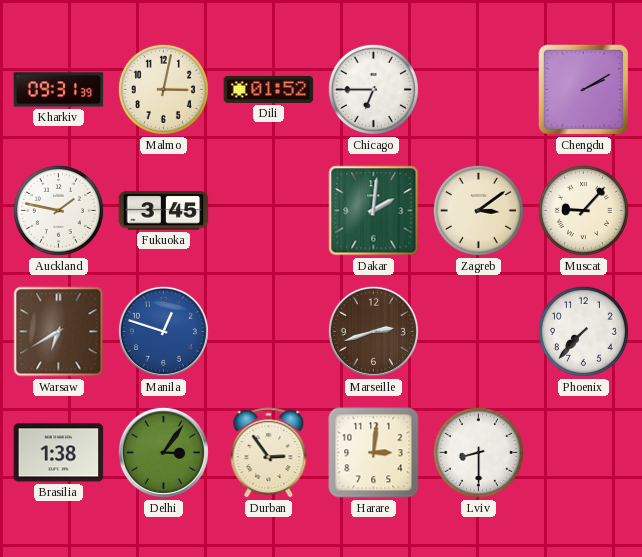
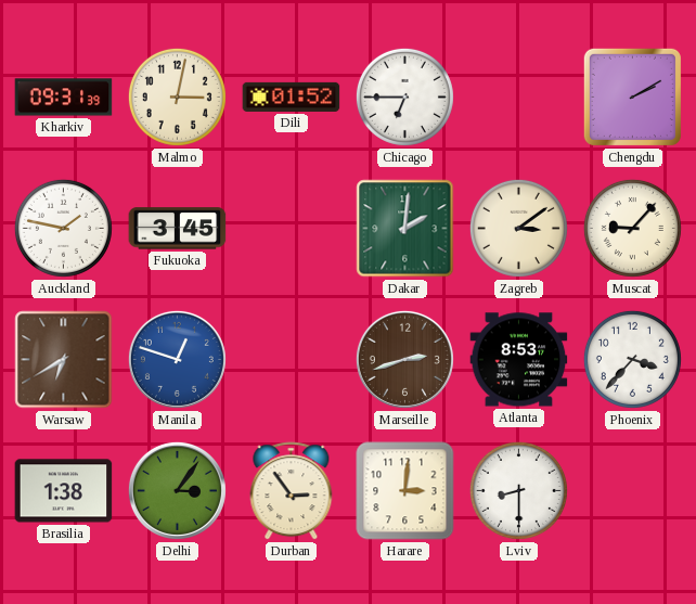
Atlanta: none -> 8:53 (519, 360)
Phoenix: 7:37 -> 3:37 (632, 359)
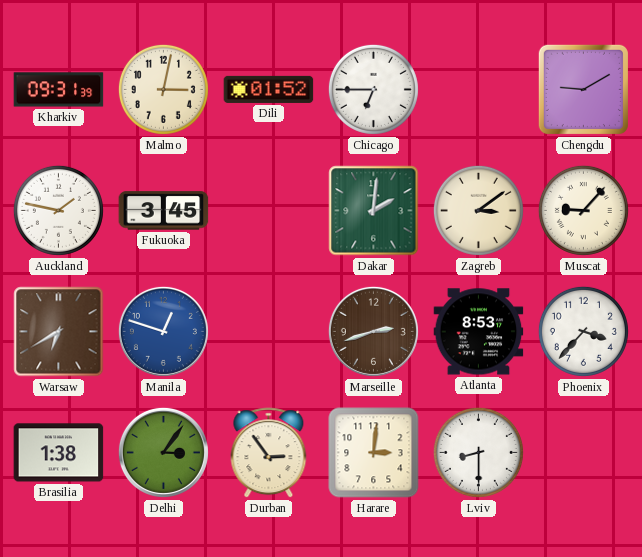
Chengdu: 2:10 -> 9:10 (583, 89)
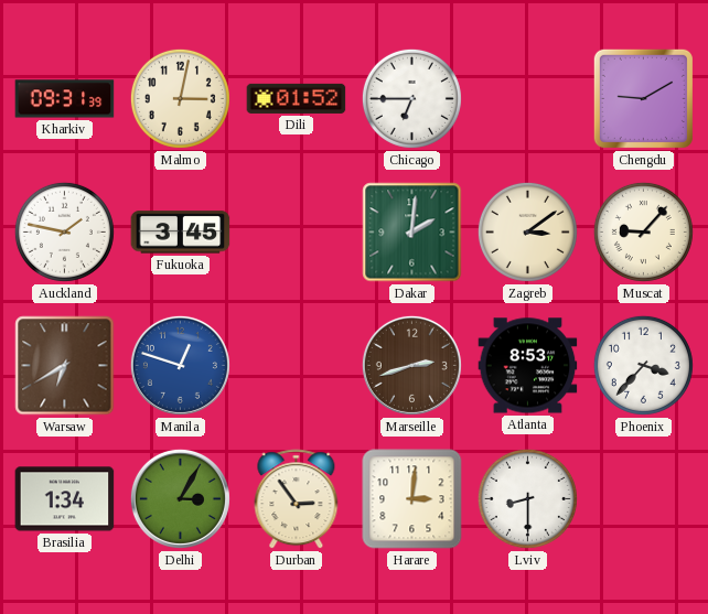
Brasilia: 1:38 -> 1:34 (65, 499)
Delhi: 3:06 -> 3:05 (180, 498)
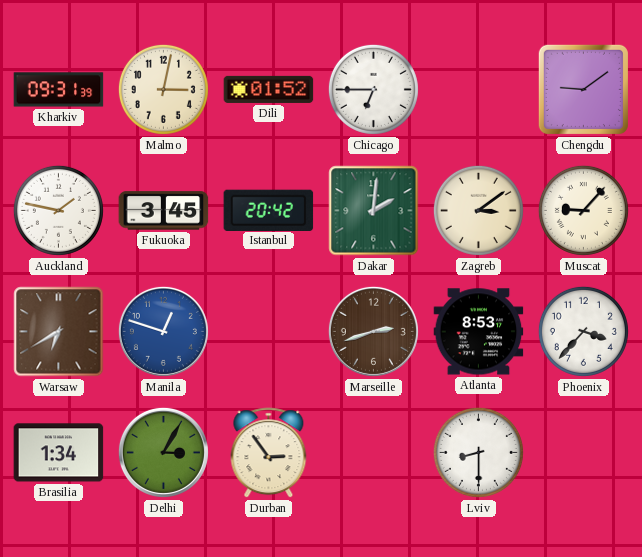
Chengdu: 9:10 -> 9:09 (583, 89)
Istanbul: none -> 20:42 (269, 210)
Harare: 3:01 -> none (412, 499)
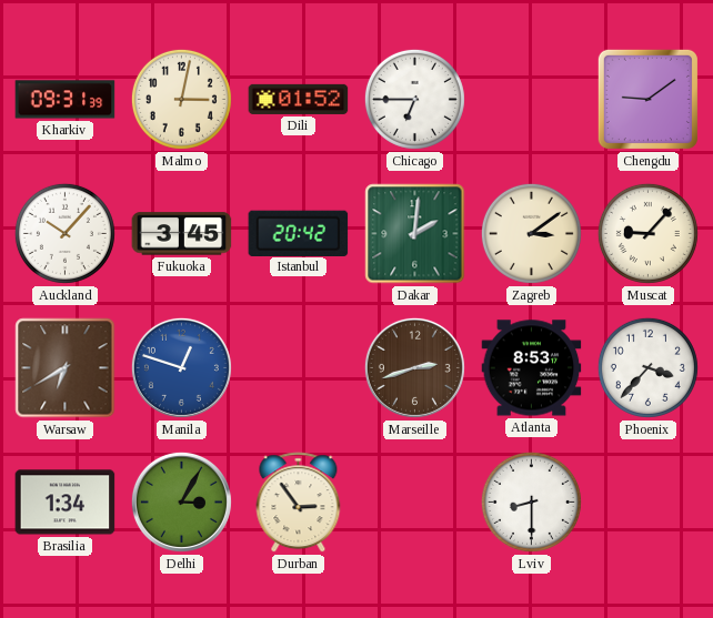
Auckland: 1:47 -> 10:07 (64, 233)
